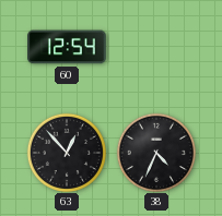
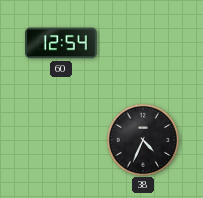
63: 12:53 -> none (66, 152)
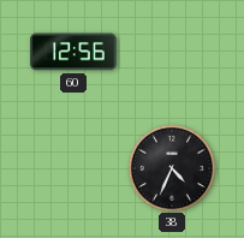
60: 12:54 -> 12:56 (73, 52)
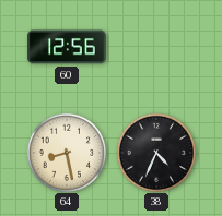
64: none -> 8:28 (66, 152)
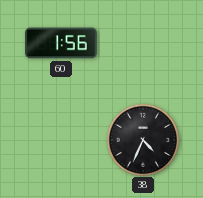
60: 12:56 -> 1:56 (61, 43)
64: 8:28 -> none (66, 152)
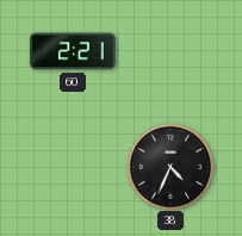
60: 1:56 -> 2:21 (73, 51)
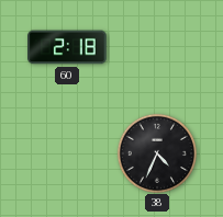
60: 2:21 -> 2:18 (67, 47)
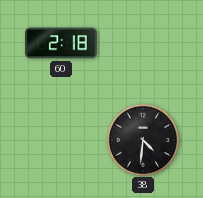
38: 4:34 -> 4:31 (142, 139)
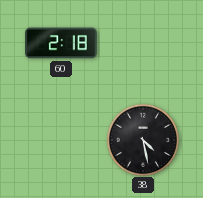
38: 4:31 -> 4:28 (142, 139)
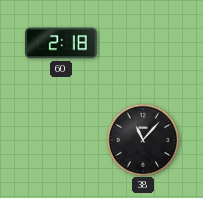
38: 4:28 -> 11:07 (142, 139)
